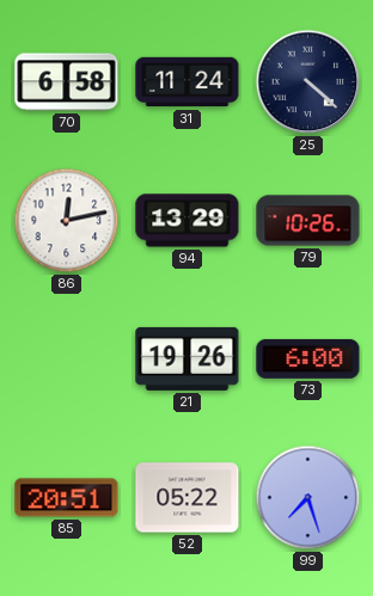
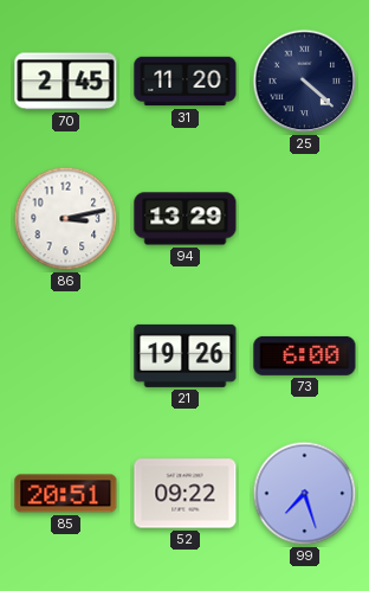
70: 6:58 -> 2:45 (66, 82)
31: 11:24 -> 11:20 (186, 82)
86: 12:13 -> 3:13 (66, 219)
79: 10:26 -> none (308, 221)
52: 05:22 -> 09:22 (186, 494)
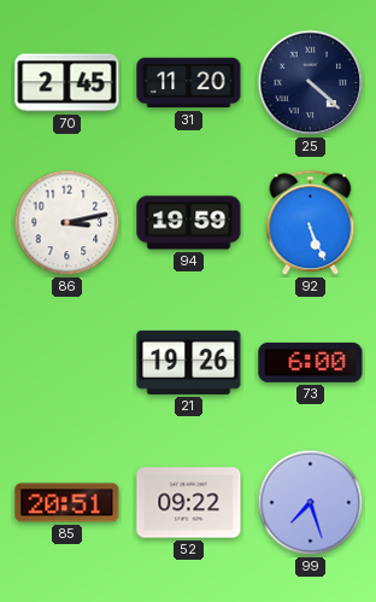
94: 13:29 -> 19:59 (189, 223)
92: none -> 5:26 (311, 223)
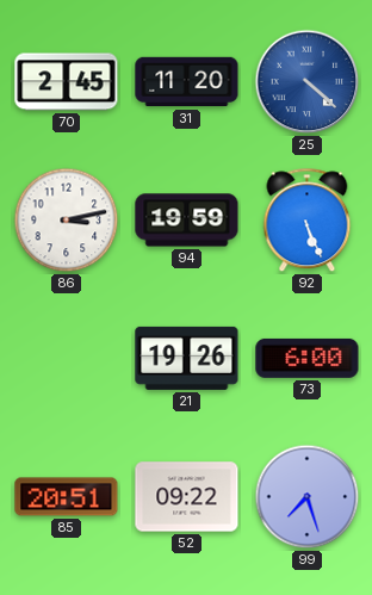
25 dial: navy -> blue (308, 82)
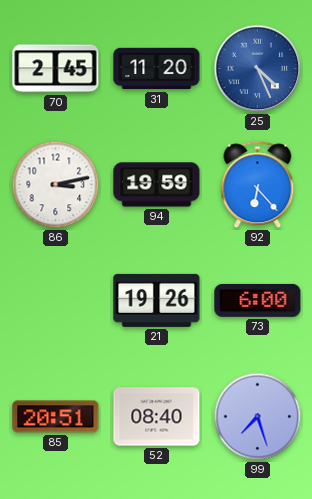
25: 4:22 -> 4:26 (258, 69)
92: 5:26 -> 6:23 (258, 185)
52: 09:22 -> 08:40 (157, 417)
